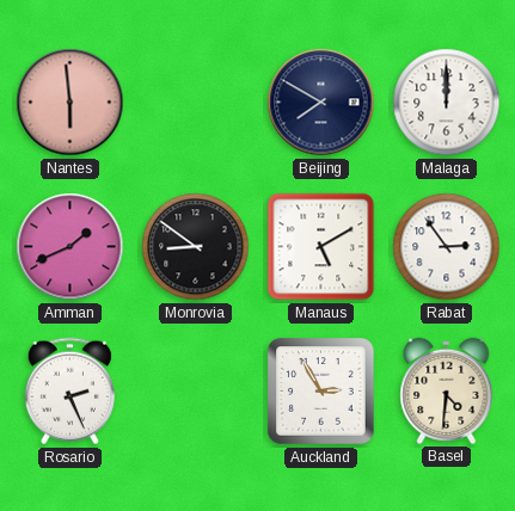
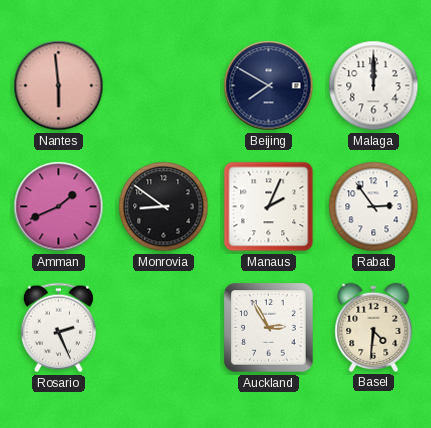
Manaus: 5:10 -> 2:04 (269, 207)
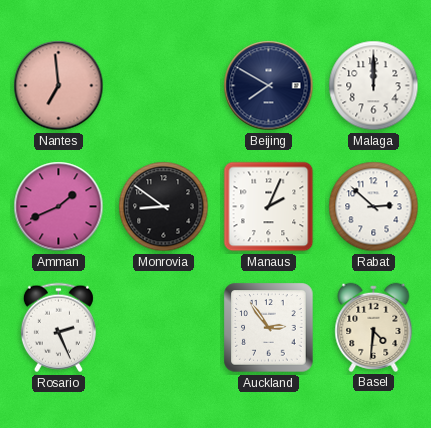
Nantes: 5:59 -> 6:59 (59, 86)
Rabat: 2:54 -> 2:52 (374, 207)
Auckland: 2:55 -> 2:54 (269, 328)
